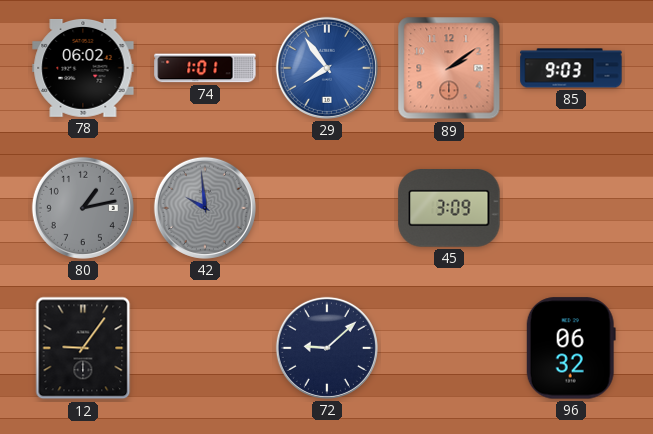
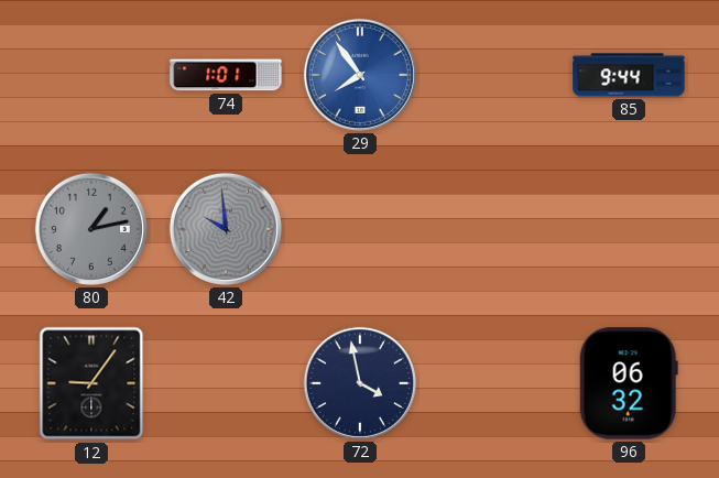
78: 06:02 -> none (83, 68)
89: 2:09 -> none (449, 68)
85: 9:03 -> 9:44 (629, 75)
45: 3:09 -> none (449, 209)
72: 9:08 -> 3:58 (360, 383)
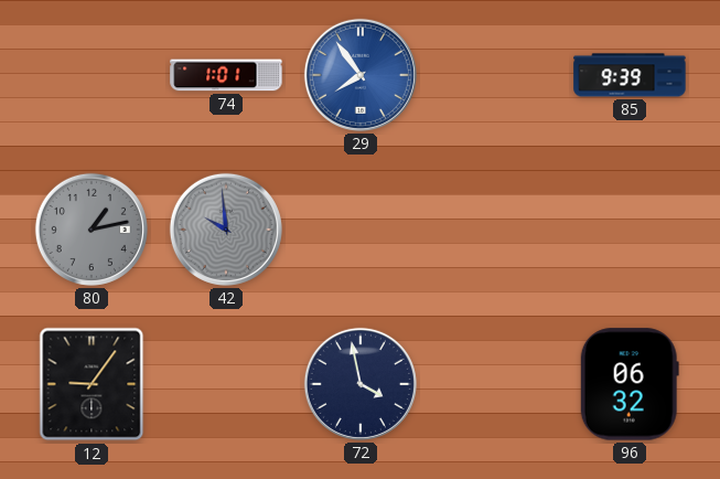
85: 9:44 -> 9:39 (630, 75)
